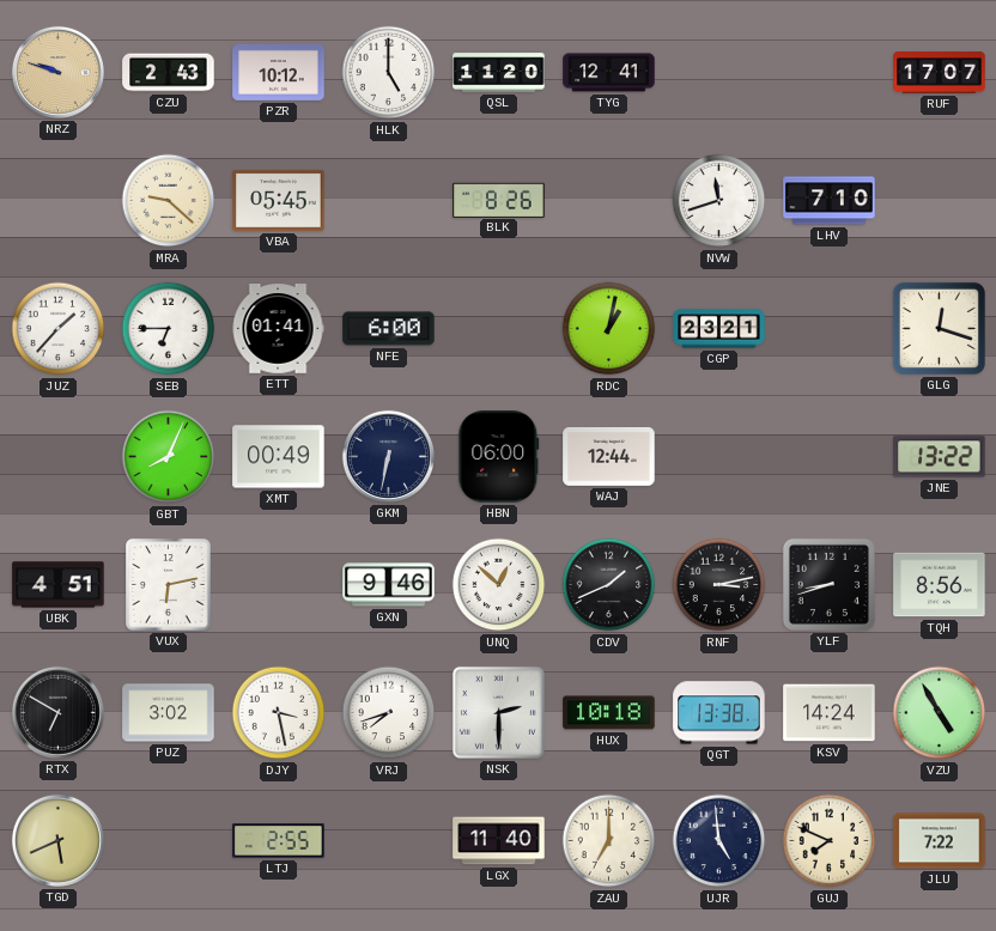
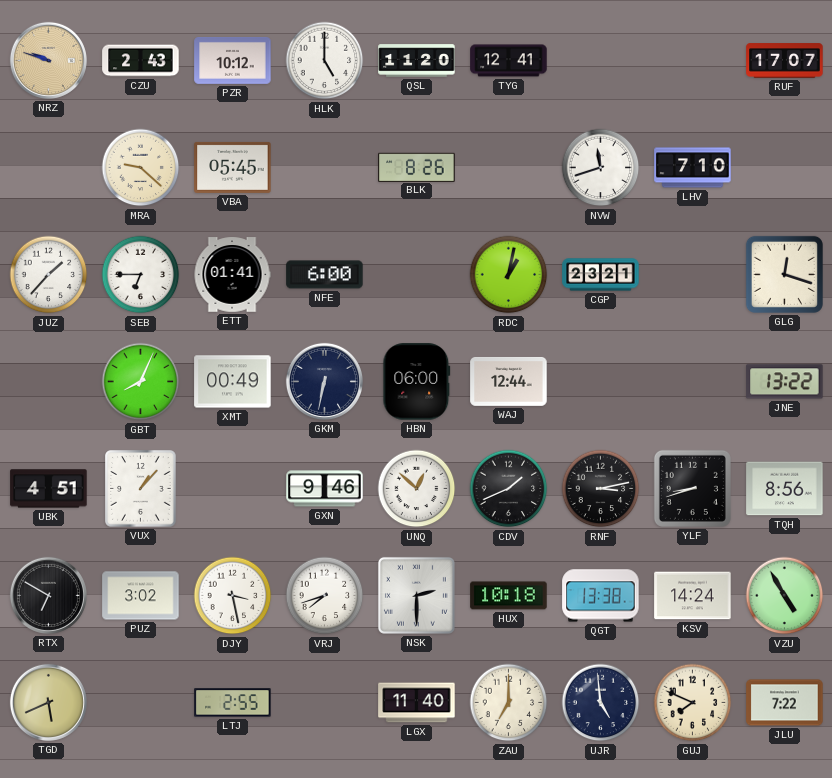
VUX: 6:13 -> 1:07 (141, 489)
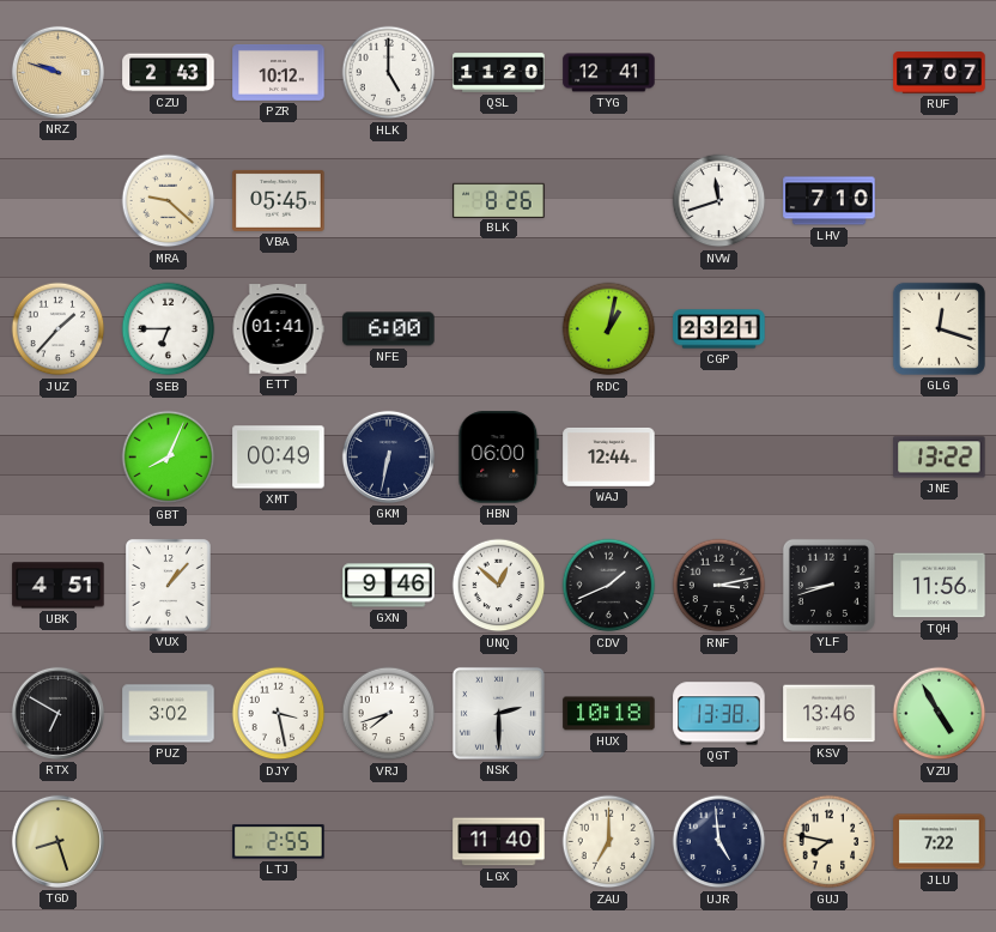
TQH: 8:56 -> 11:56 (940, 586)
KSV: 14:24 -> 13:46 (830, 714)
TGD: 5:41 -> 8:27 (57, 841)
GUJ: 7:49 -> 7:47 (830, 842)
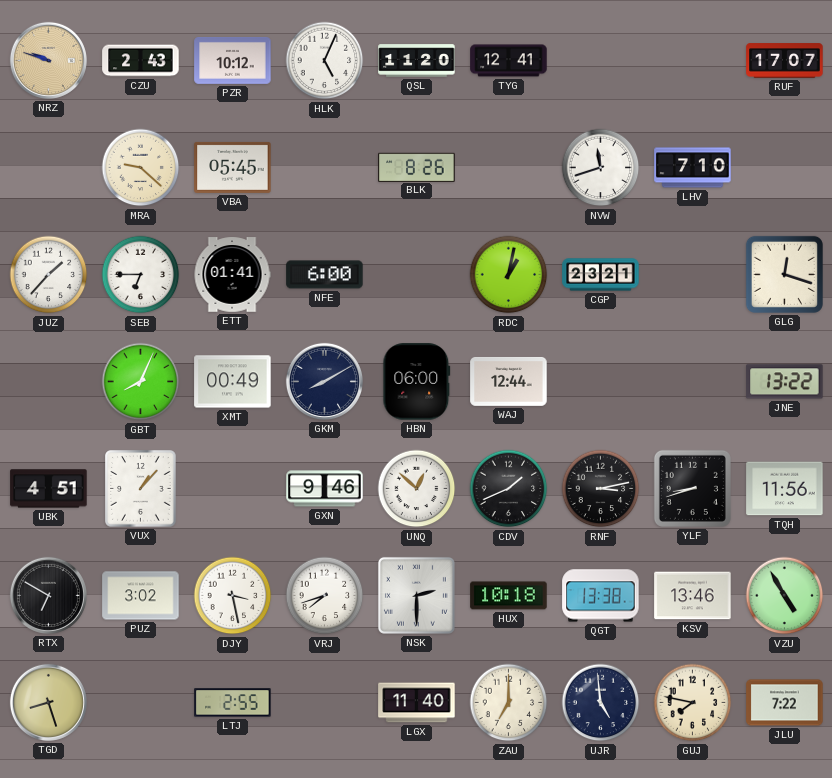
HLK: 5:00 -> 5:04 (325, 61)
GKM: 6:32 -> 8:10 (324, 381)
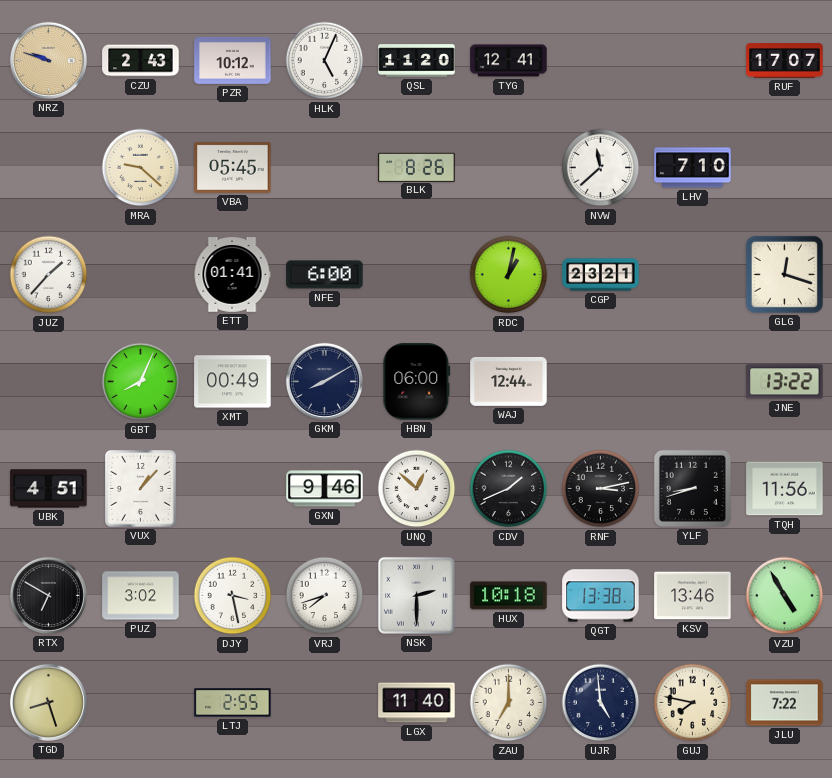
NVW: 11:42 -> 11:38 (601, 168)
SEB: 6:45 -> none (141, 275)
